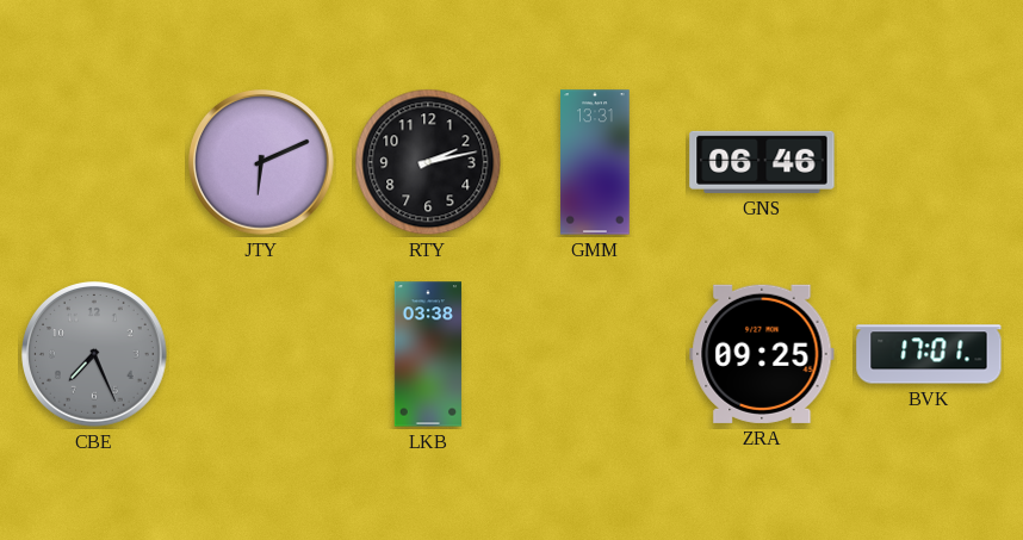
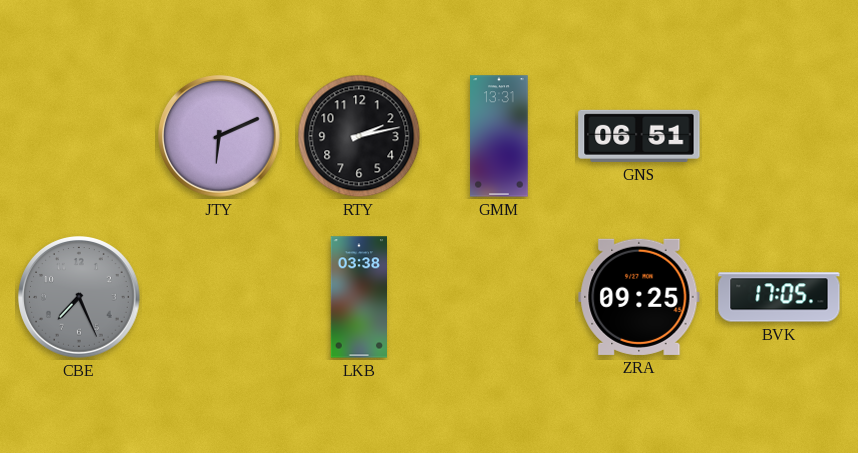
GNS: 06:46 -> 06:51 (639, 136)
BVK: 17:01 -> 17:05 (779, 297)
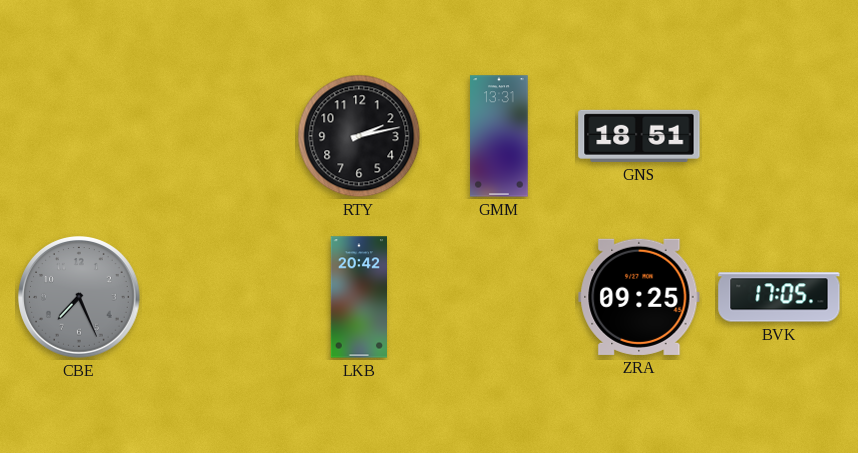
JTY: 6:11 -> none (219, 136)
GNS: 06:51 -> 18:51 (639, 136)
LKB: 03:38 -> 20:42 (358, 297)
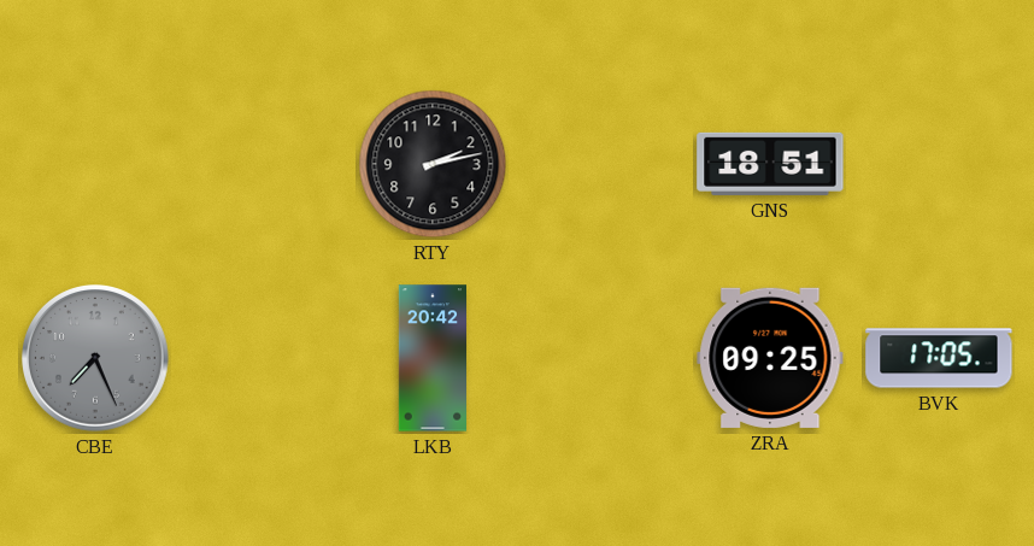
GMM: 13:31 -> none (499, 136)
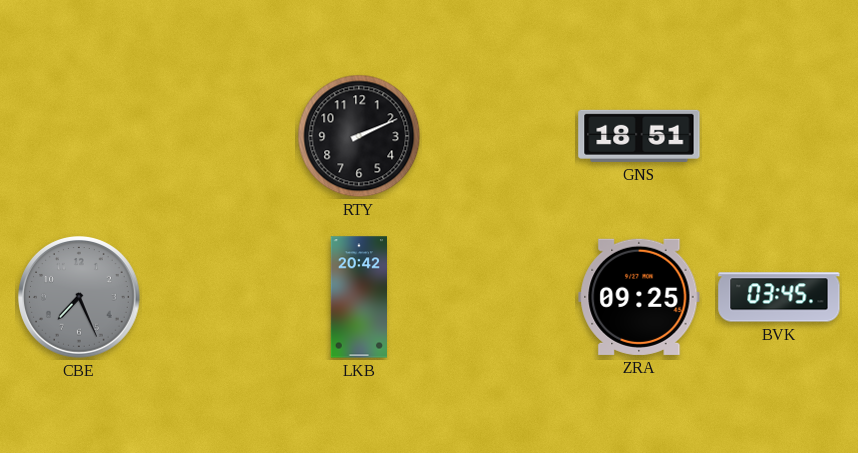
RTY: 2:13 -> 2:11 (359, 136)
BVK: 17:05 -> 03:45 (779, 297)
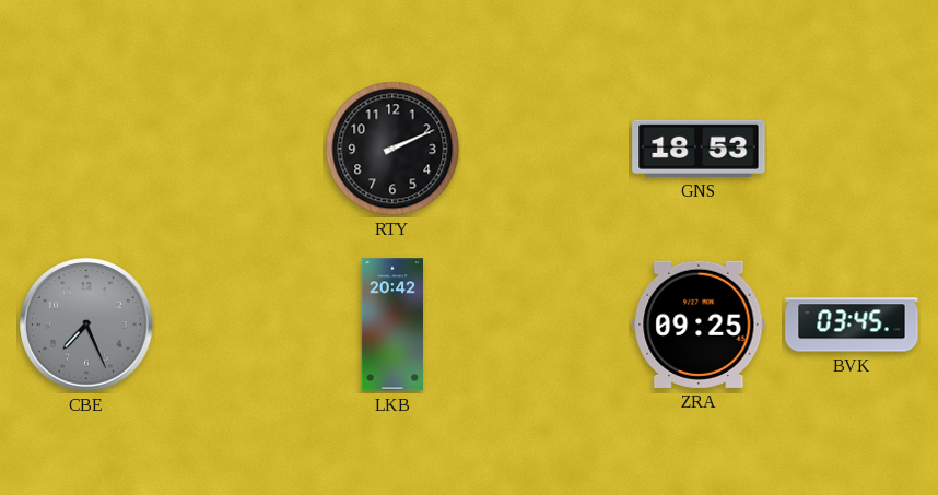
GNS: 18:51 -> 18:53 (699, 149)
